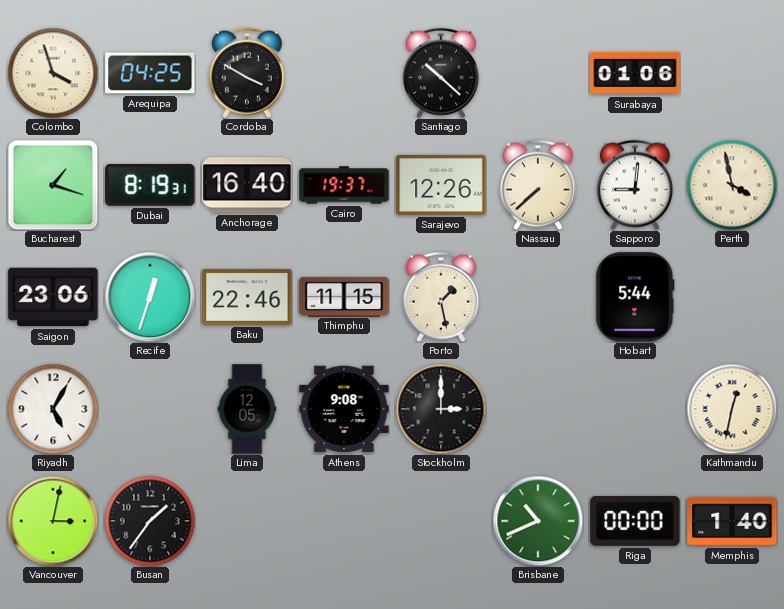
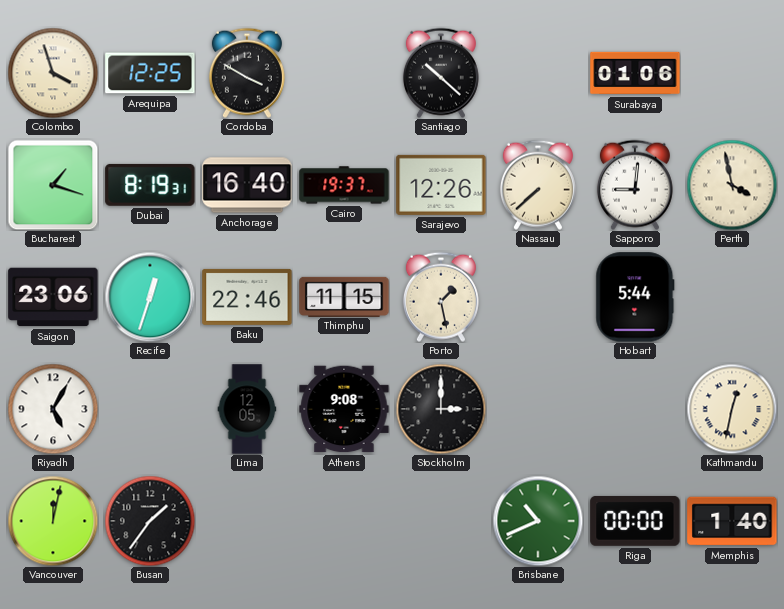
Arequipa: 04:25 -> 12:25 (150, 73)
Vancouver: 3:02 -> 12:02 (53, 521)
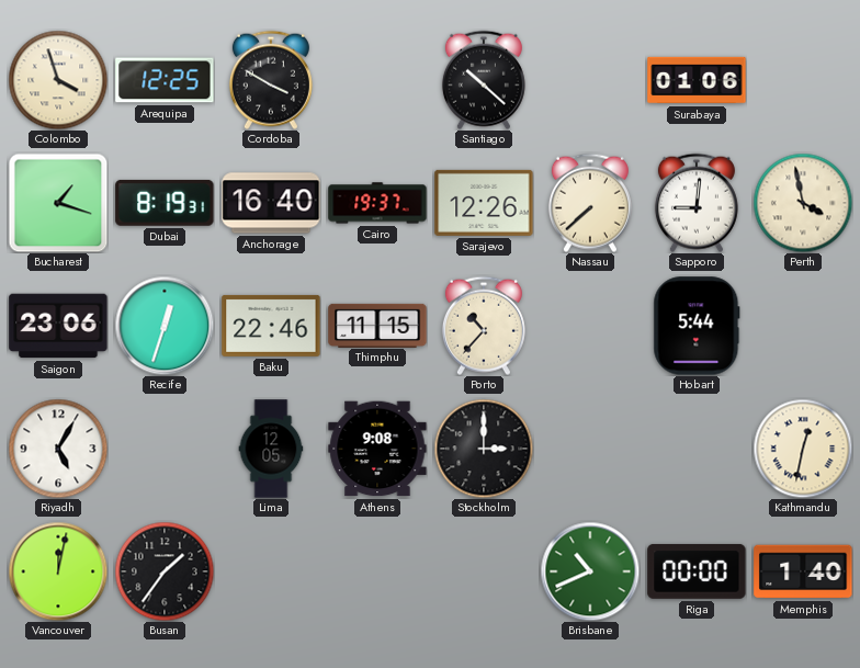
Porto: 1:28 -> 10:37 (484, 326)
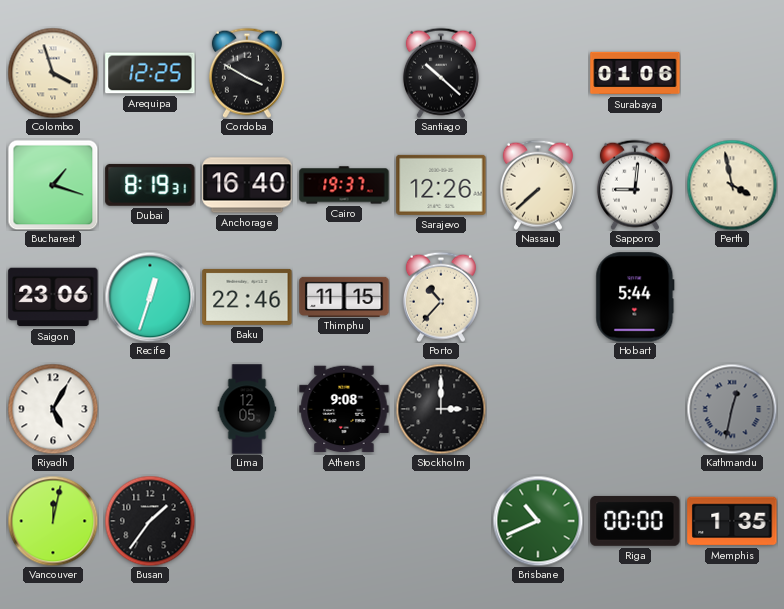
Kathmandu dial: cream -> grey (732, 409)
Memphis: 1:40 -> 1:35 (732, 521)
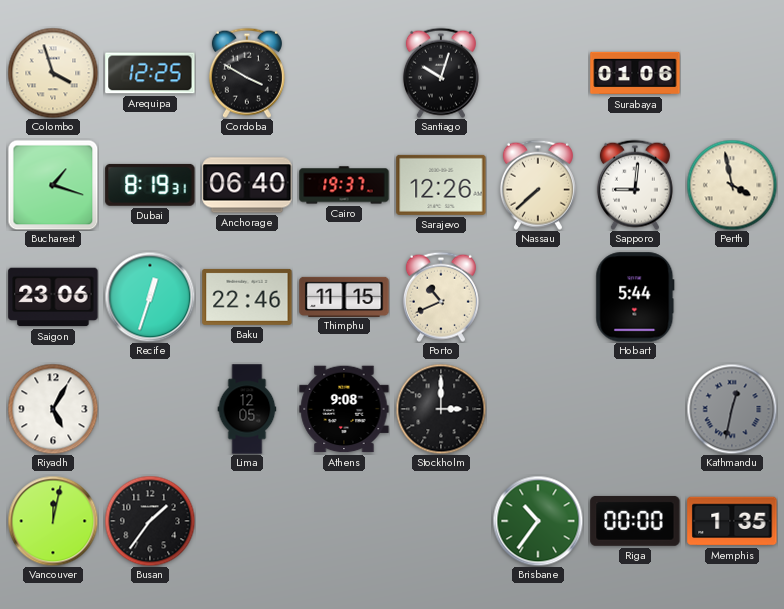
Santiago: 10:22 -> 10:03 (441, 73)
Anchorage: 16:40 -> 06:40 (247, 185)
Porto: 10:37 -> 10:41 (441, 297)
Brisbane: 10:41 -> 10:36 (538, 521)
